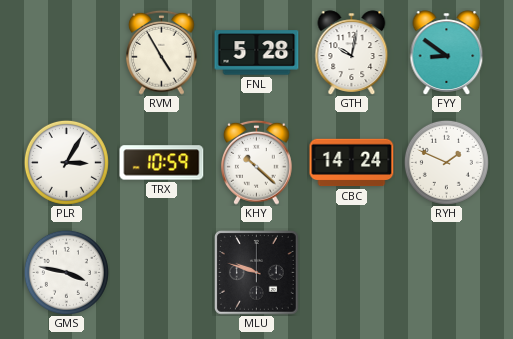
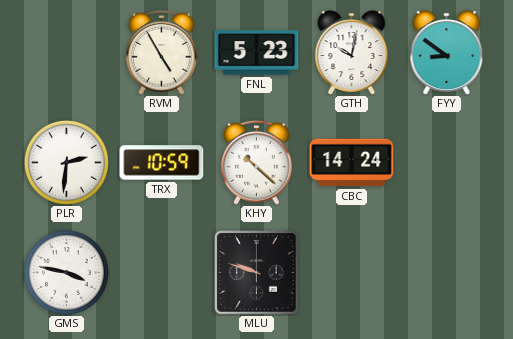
FNL: 5:28 -> 5:23 (257, 53)
PLR: 3:05 -> 2:31 (66, 162)
RYH: 1:49 -> none (446, 162)
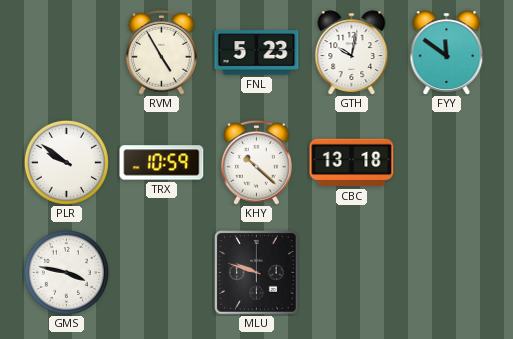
FYY: 8:51 -> 11:51 (447, 53)
PLR: 2:31 -> 9:51 (66, 162)
CBC: 14:24 -> 13:18 (352, 163)
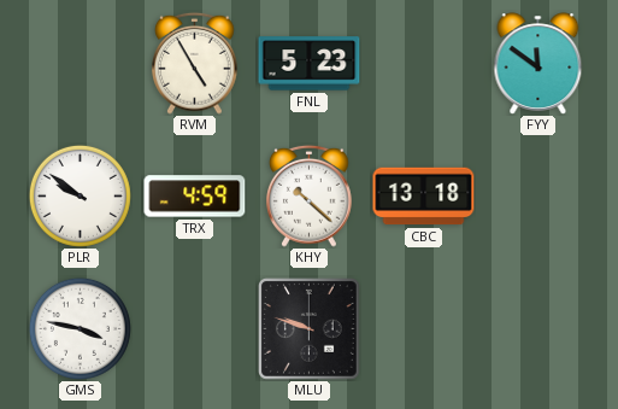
GTH: 10:02 -> none (352, 53)
TRX: 10:59 -> 4:59 (195, 197)
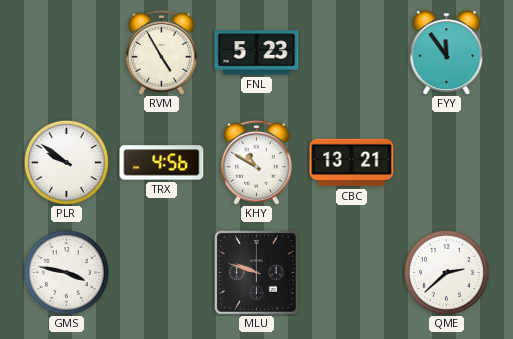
FYY: 11:51 -> 11:54 (447, 53)
TRX: 4:59 -> 4:56 (162, 163)
KHY: 10:22 -> 10:50 (257, 162)
CBC: 13:18 -> 13:21 (352, 163)
QME: none -> 2:38 (446, 272)
